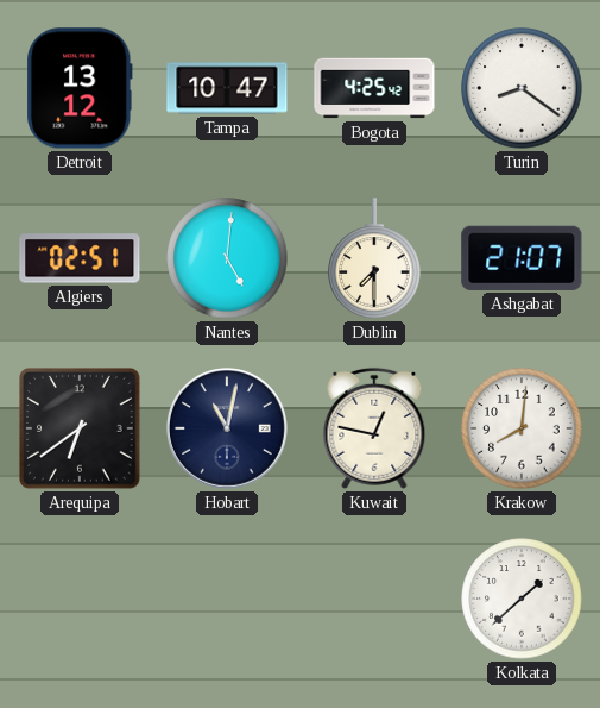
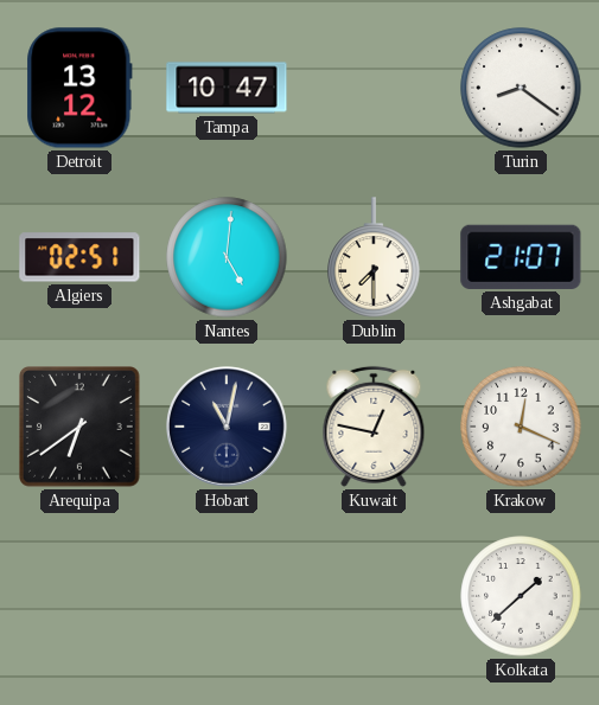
Bogota: 4:25 -> none (374, 88)
Krakow: 8:01 -> 12:19 (521, 427)
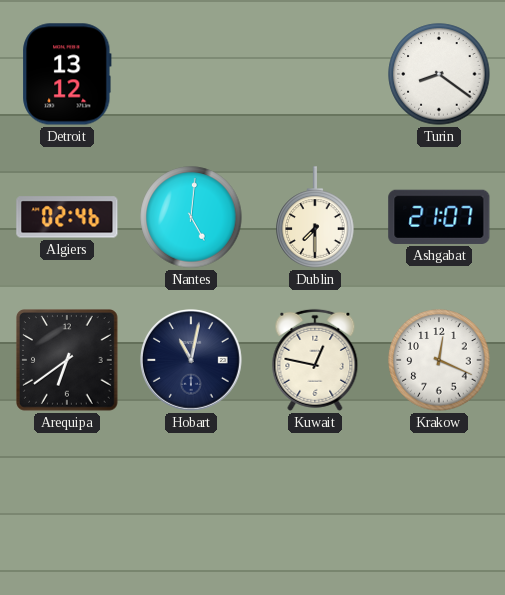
Tampa: 10:47 -> none (227, 88)
Algiers: 02:51 -> 02:46 (67, 217)
Kolkata: 1:38 -> none (521, 596)
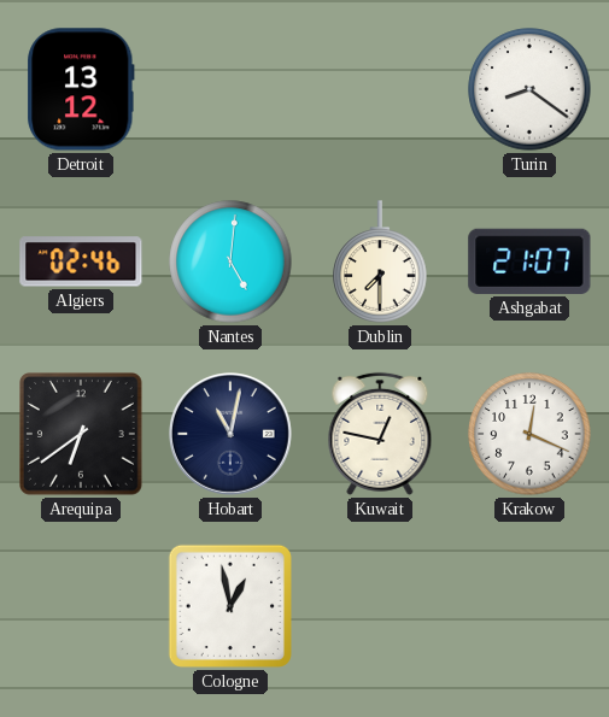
Cologne: none -> 12:58 (230, 606)
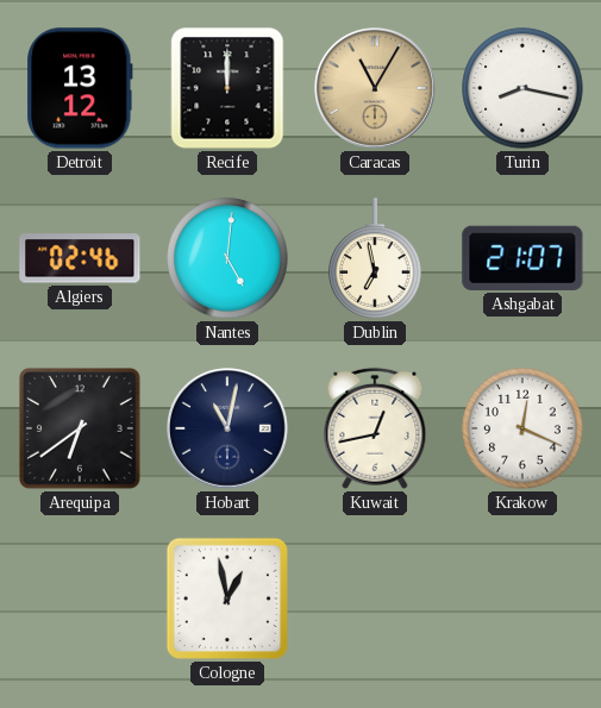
Recife: none -> 12:00 (227, 88)
Caracas: none -> 11:05 (376, 89)
Turin: 8:21 -> 8:17 (522, 88)
Dublin: 7:30 -> 6:58 (375, 258)
Kuwait: 12:47 -> 12:43 (375, 428)
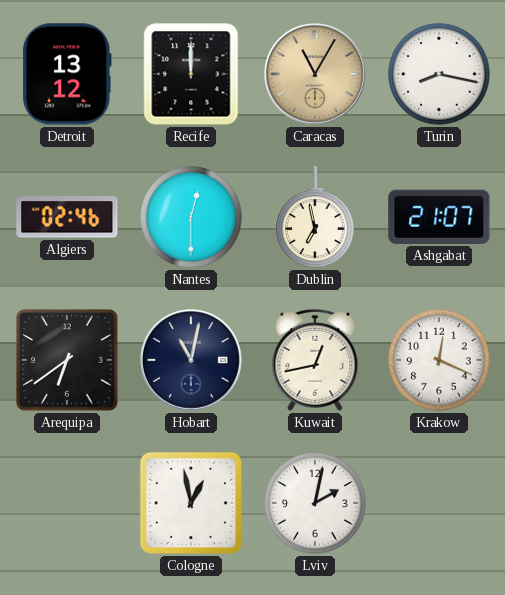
Nantes: 5:01 -> 12:30 (191, 217)
Lviv: none -> 2:02 (315, 503)
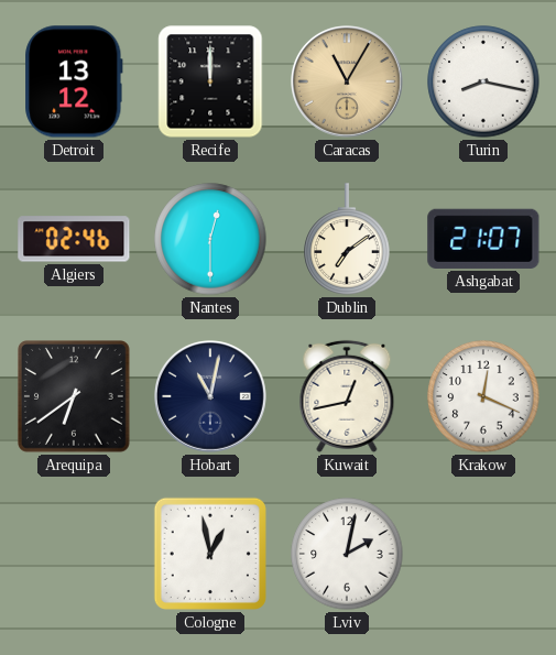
Dublin: 6:58 -> 7:09 (347, 239)
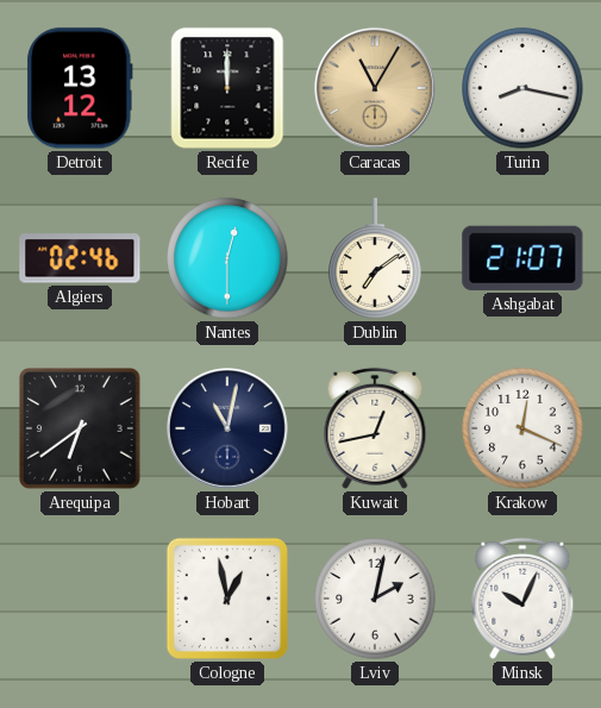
Minsk: none -> 10:04 (522, 599)
